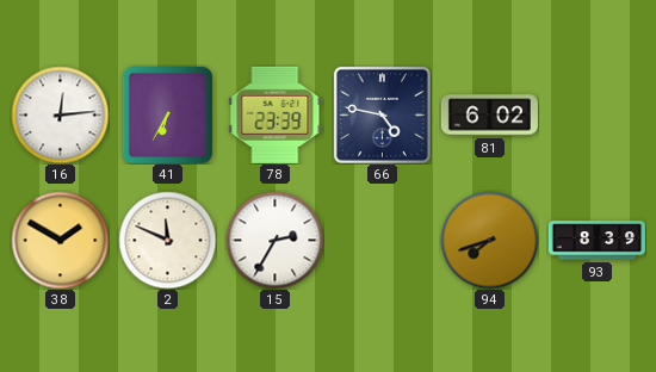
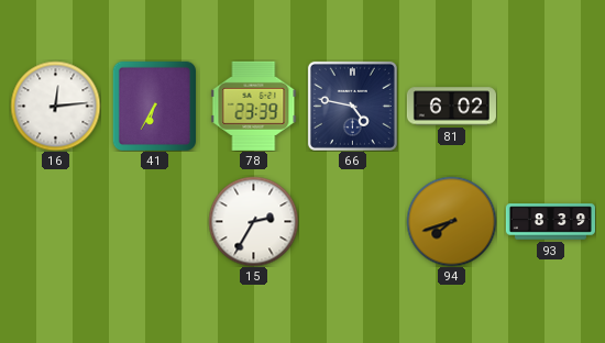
38: 1:50 -> none (60, 240)
2: 11:49 -> none (167, 240)
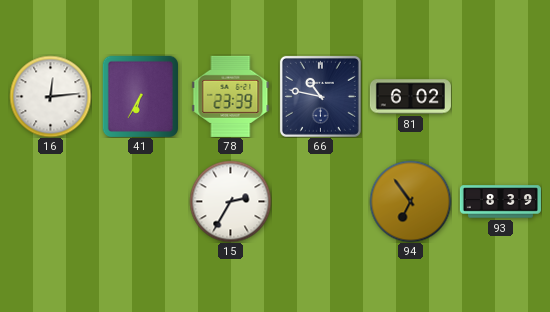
66: 4:47 -> 10:47 (320, 96)
94: 7:42 -> 6:54 (410, 201)
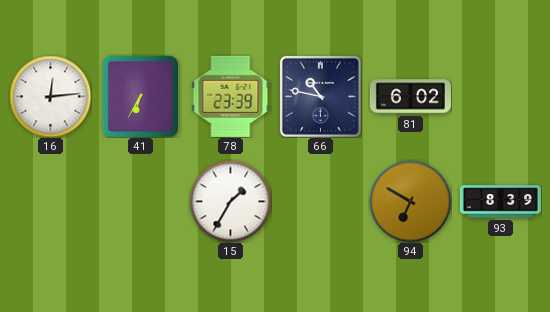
15: 2:35 -> 1:35 (230, 201)
94: 6:54 -> 6:50 (410, 201)
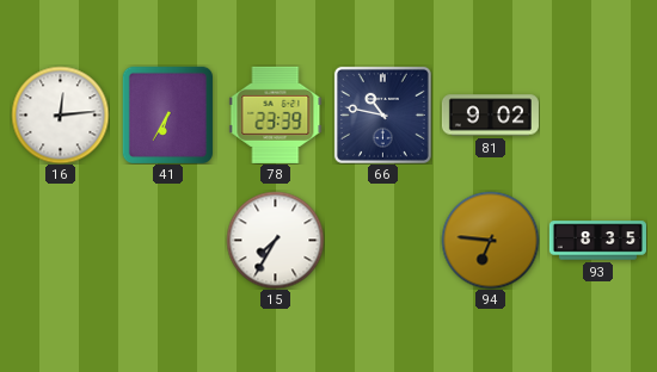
81: 6:02 -> 9:02 (490, 116)
15: 1:35 -> 7:35 (275, 240)
94: 6:50 -> 6:46 (490, 240)
93: 8:39 -> 8:35 (597, 241)
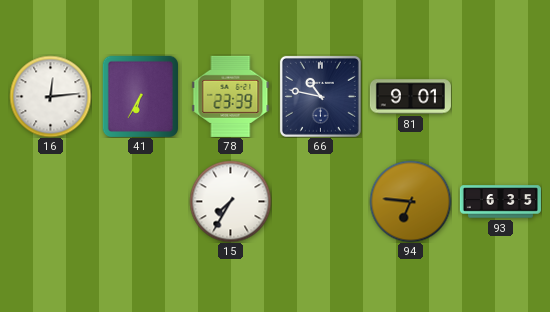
81: 9:02 -> 9:01 (410, 97)
93: 8:35 -> 6:35 (500, 202)
